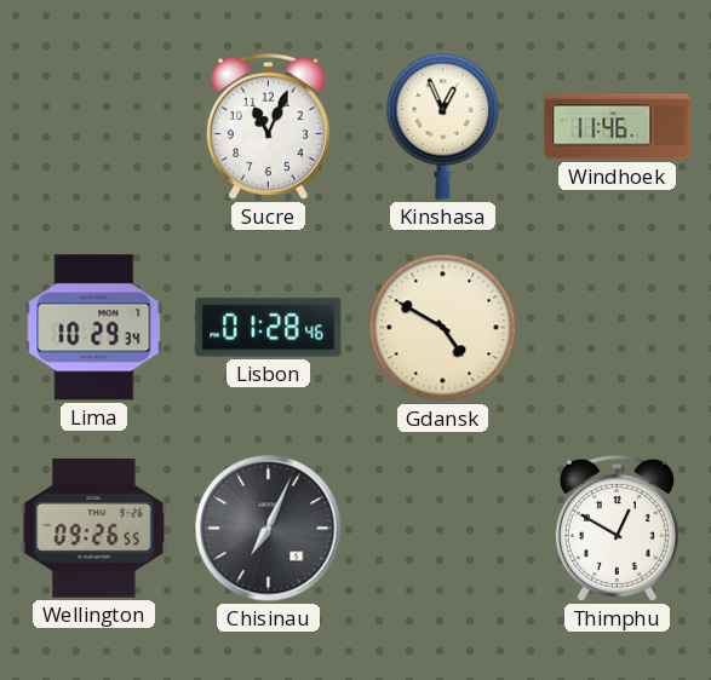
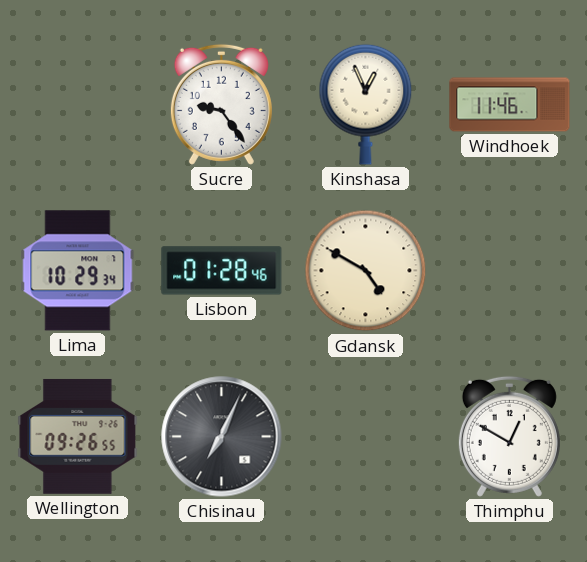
Sucre: 11:04 -> 9:24 (221, 104)
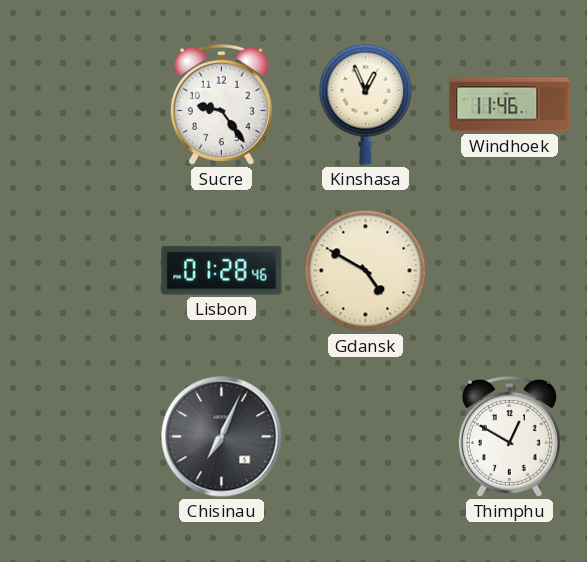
Lima: 10:29 -> none (78, 271)
Wellington: 09:26 -> none (78, 436)
